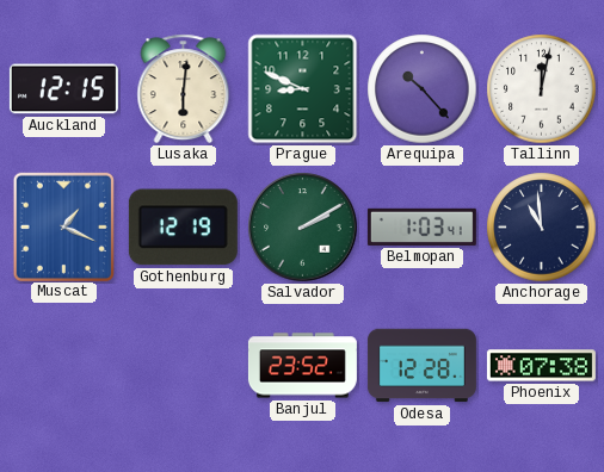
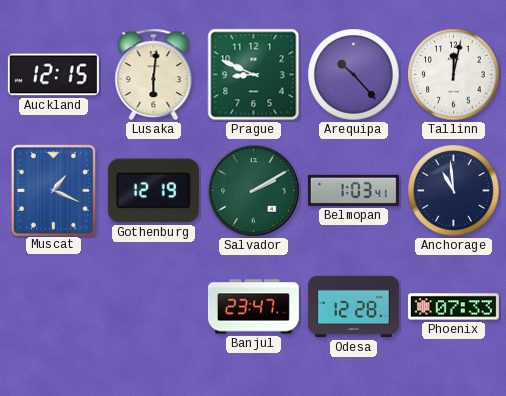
Banjul: 23:52 -> 23:47 (253, 307)
Phoenix: 07:38 -> 07:33 (453, 307)
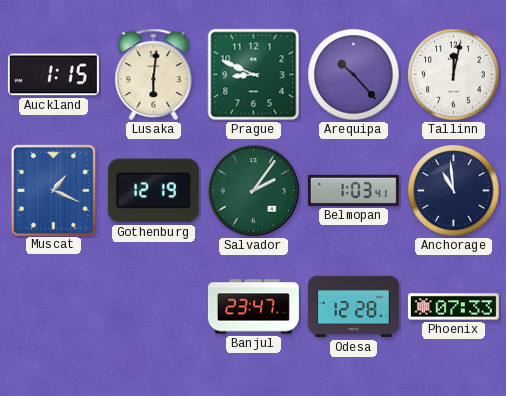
Auckland: 12:15 -> 1:15 (53, 75)
Salvador: 2:10 -> 2:06 (254, 191)
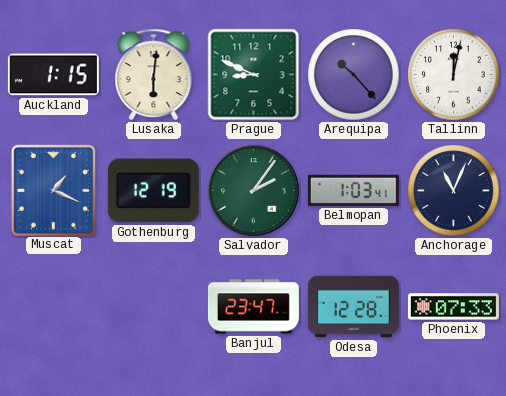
Anchorage: 10:59 -> 11:04 (454, 191)
